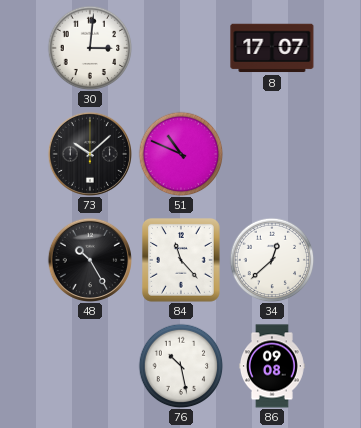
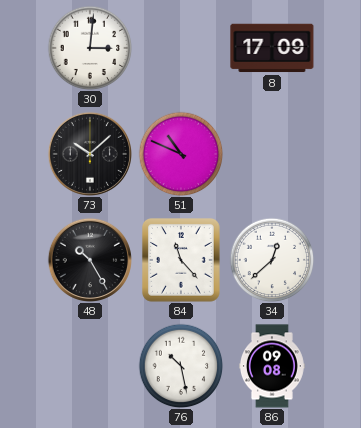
8: 17:07 -> 17:09 (272, 48)
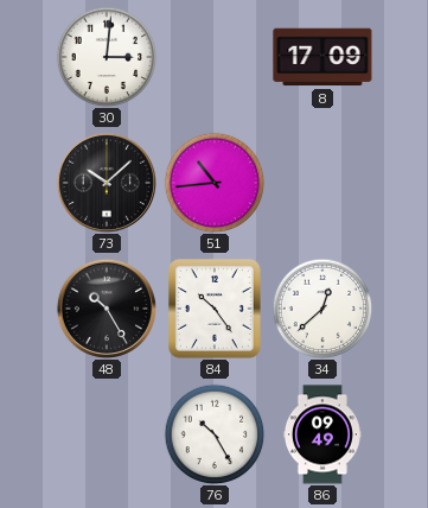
51: 10:49 -> 10:44 (215, 183)
84: 11:23 -> 10:24 (215, 310)
76: 10:28 -> 10:25 (215, 434)
86: 09:08 -> 09:49 (322, 434)
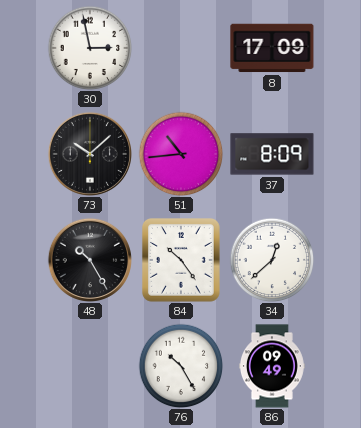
30: 3:01 -> 2:58 (90, 48)
37: none -> 8:09 (272, 154)
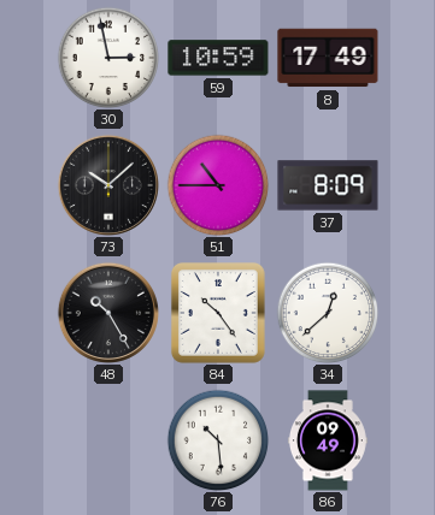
59: none -> 10:59 (218, 58)
8: 17:09 -> 17:49 (328, 58)
51: 10:44 -> 10:45 (218, 185)
76: 10:25 -> 10:29 (218, 440)
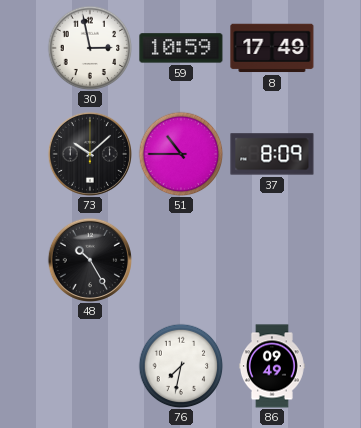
84: 10:24 -> none (218, 314)
34: 12:38 -> none (328, 313)
76: 10:29 -> 7:32 (181, 366)
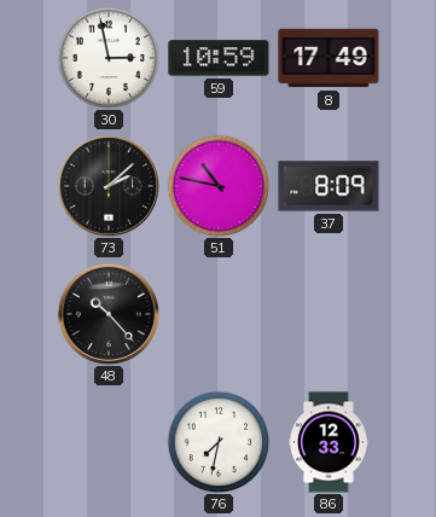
73: 10:08 -> 2:08 (109, 186)
51: 10:45 -> 10:47 (219, 186)
48: 10:25 -> 10:23 (109, 314)
86: 09:49 -> 12:33 (329, 442)
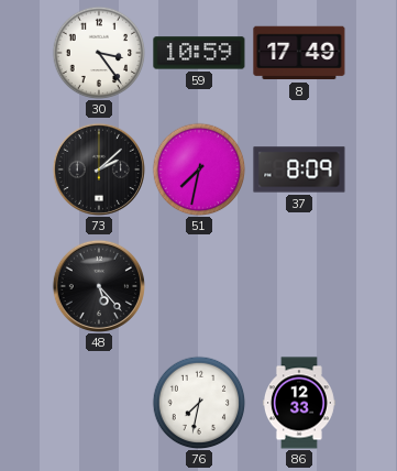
30: 2:58 -> 3:24 (99, 53)
51: 10:47 -> 7:32 (199, 169)
48: 10:23 -> 5:23 (99, 286)
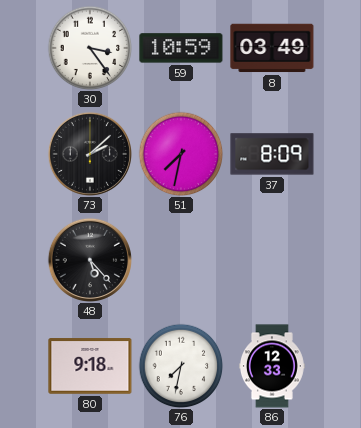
8: 17:49 -> 03:49 (272, 48)
80: none -> 9:18 (90, 366)
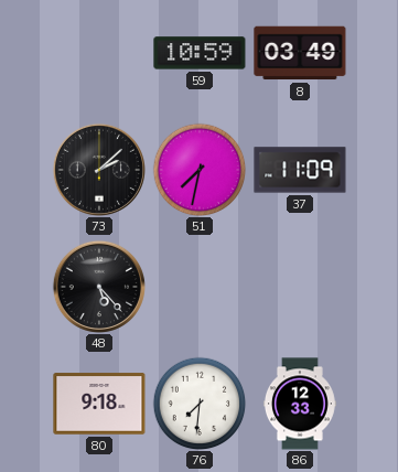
30: 3:24 -> none (90, 48)
37: 8:09 -> 11:09 (300, 170)
76: 7:32 -> 7:31 (200, 404)
